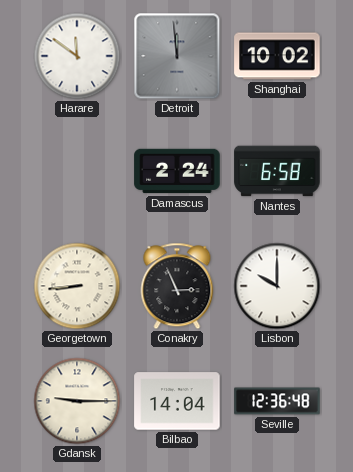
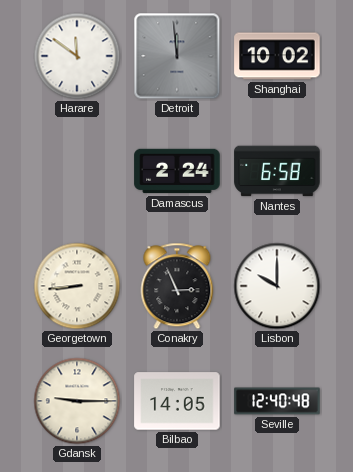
Bilbao: 14:04 -> 14:05 (177, 401)
Seville: 12:36 -> 12:40 (277, 401)
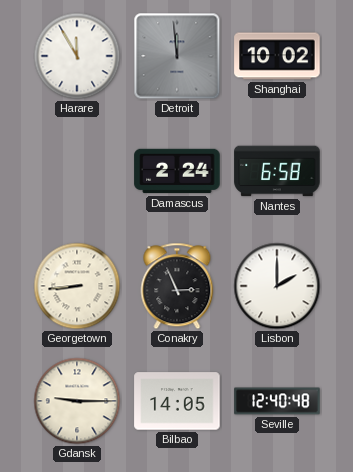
Harare: 11:51 -> 11:55 (77, 56)
Lisbon: 10:00 -> 2:00 (277, 286)
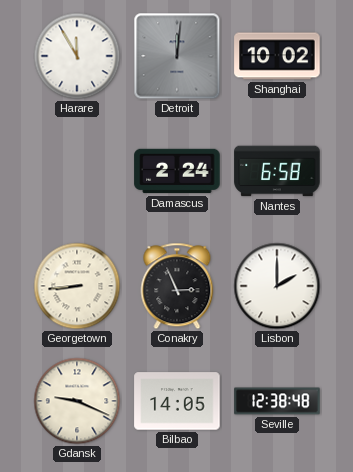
Detroit: 11:59 -> 12:01 (177, 56)
Gdansk: 9:15 -> 9:19 (77, 401)
Seville: 12:40 -> 12:38 (277, 401)
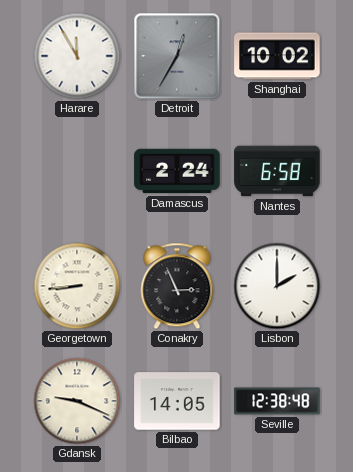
Detroit: 12:01 -> 12:35 (177, 56)
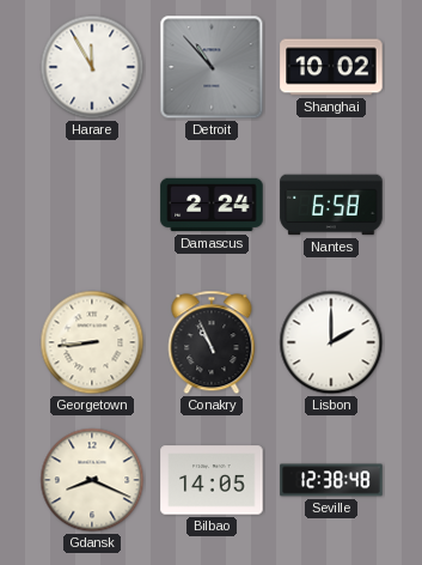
Detroit: 12:35 -> 10:53 (212, 67)
Conakry: 2:56 -> 10:56 (212, 342)
Gdansk: 9:19 -> 8:19 (92, 480)
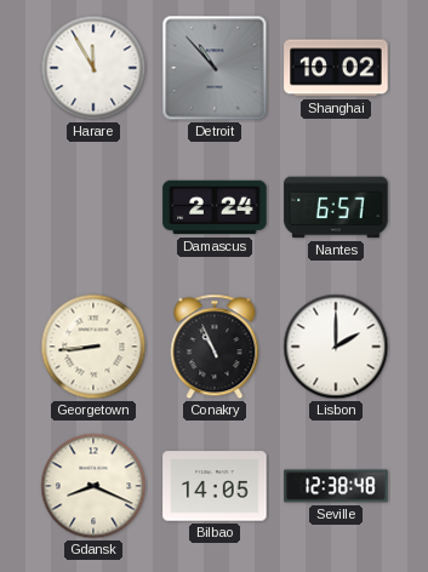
Nantes: 6:58 -> 6:57 (336, 207)
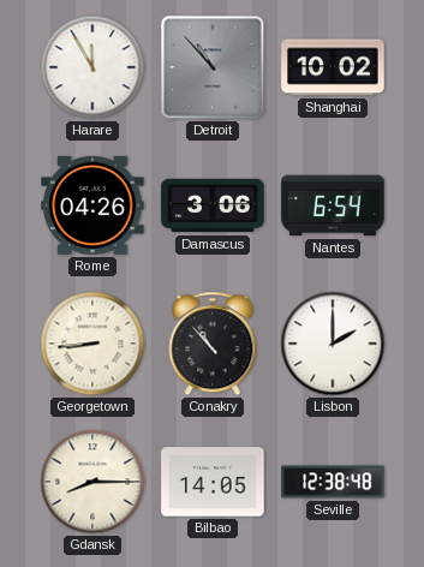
Rome: none -> 04:26 (92, 205)
Damascus: 2:24 -> 3:06 (213, 205)
Nantes: 6:57 -> 6:54 (333, 205)
Conakry: 10:56 -> 10:53 (213, 344)
Gdansk: 8:19 -> 8:15 (92, 482)
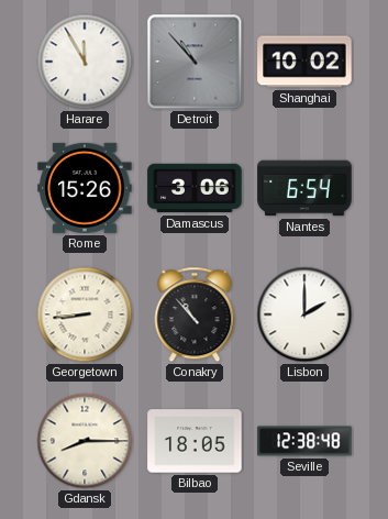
Rome: 04:26 -> 15:26 (85, 188)
Bilbao: 14:05 -> 18:05 (195, 441)
